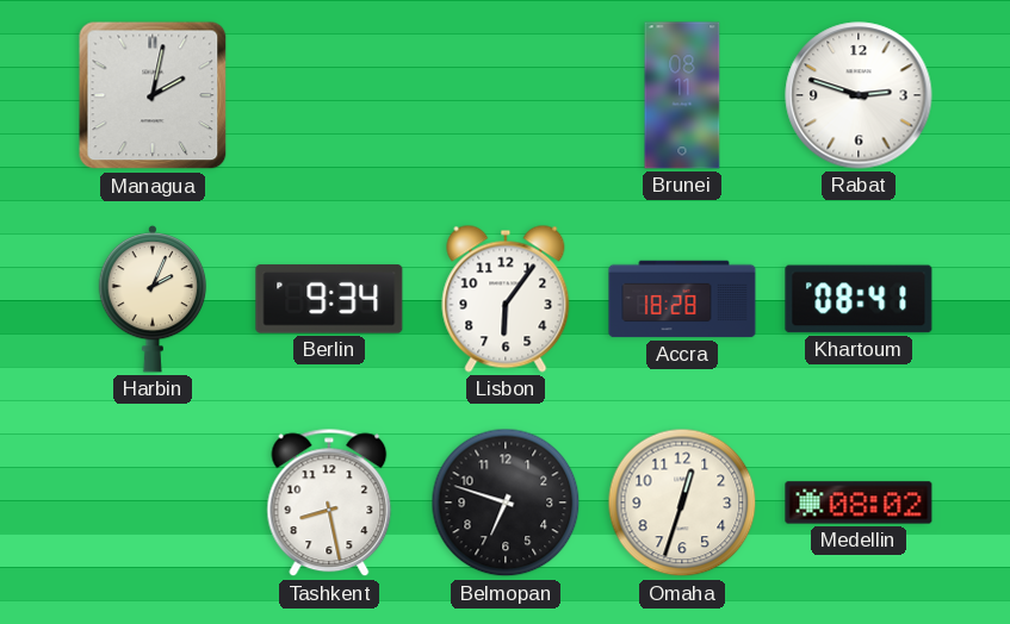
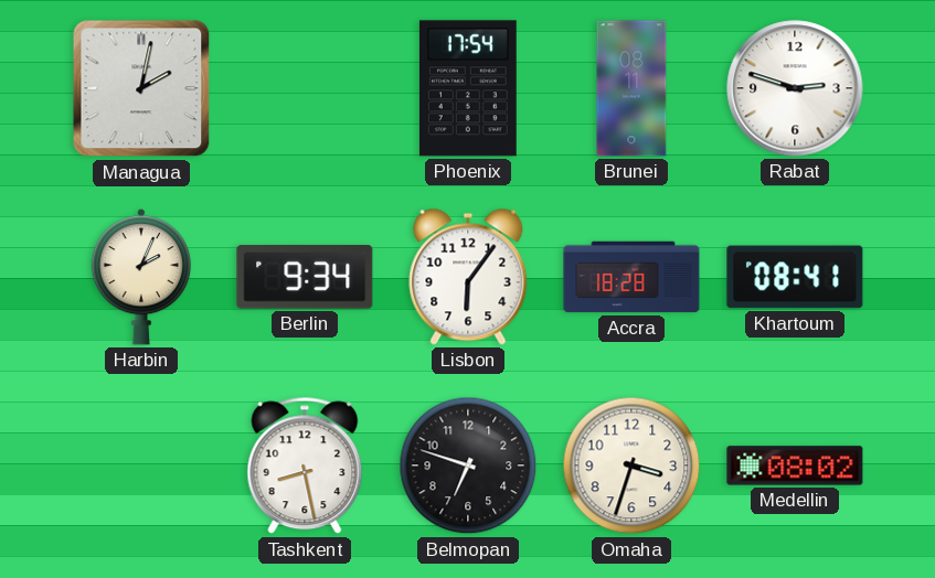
Phoenix: none -> 17:54 (468, 88)
Omaha: 12:33 -> 3:33 (631, 465)
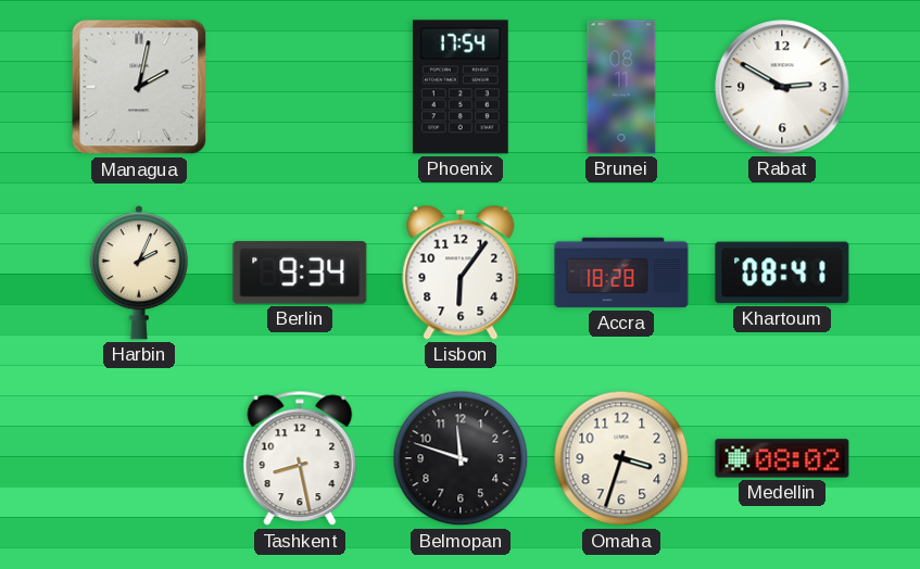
Rabat: 2:48 -> 2:50 (782, 87)
Belmopan: 6:48 -> 11:48 (461, 458)
